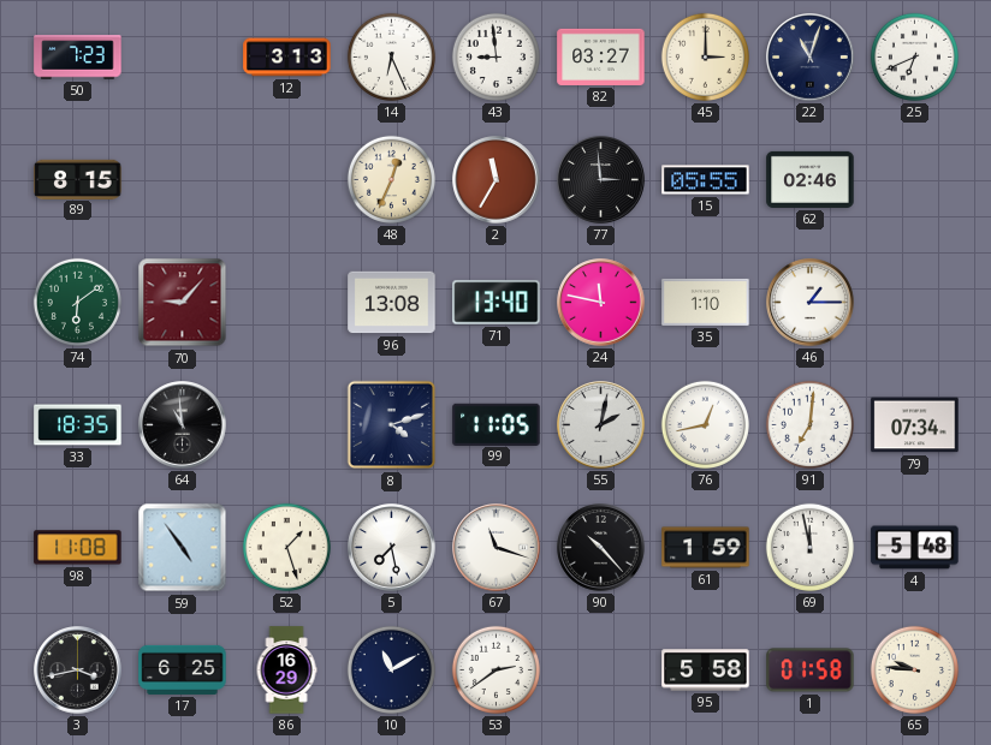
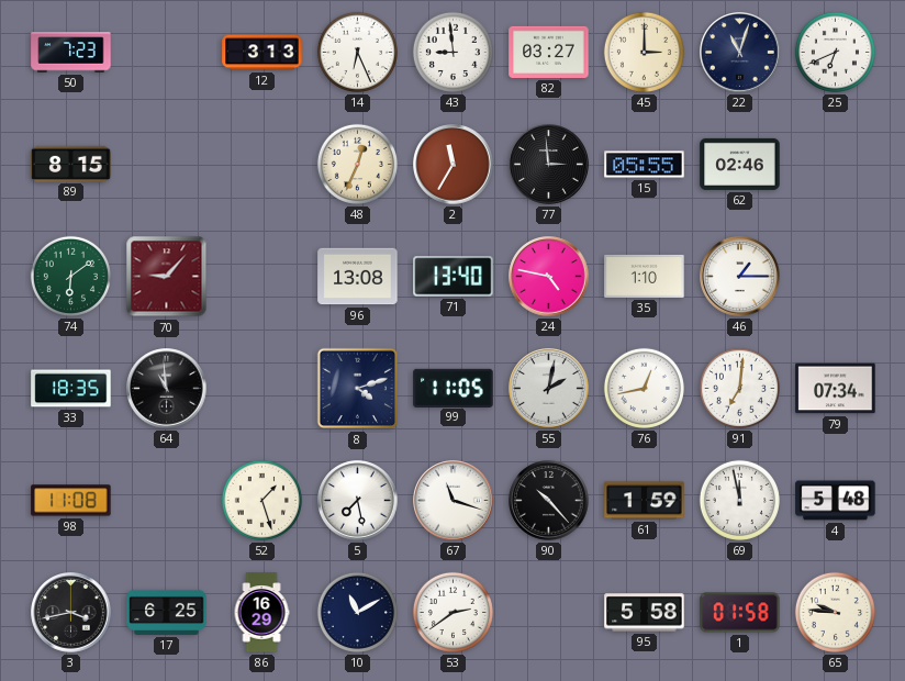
24: 11:47 -> 4:47 (549, 277)
59: 4:54 -> none (183, 548)
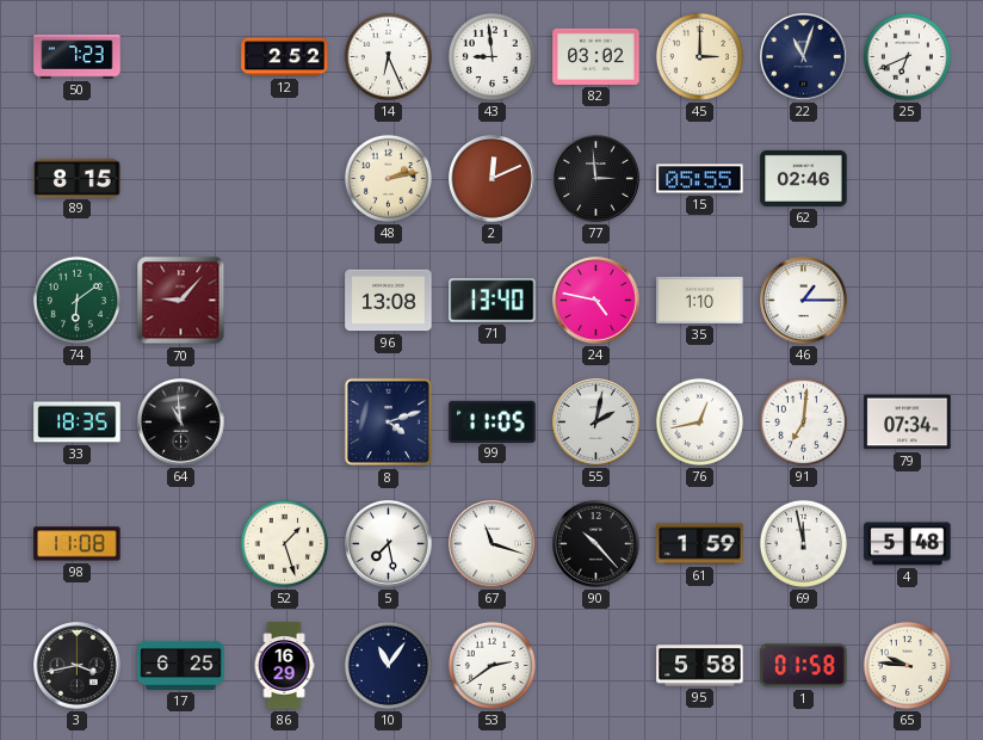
12: 3:13 -> 2:52 (285, 57)
82: 03:27 -> 03:02 (596, 56)
48: 12:34 -> 2:13 (388, 178)
2: 11:35 -> 12:11 (493, 179)
10: 11:10 -> 11:06 (388, 665)
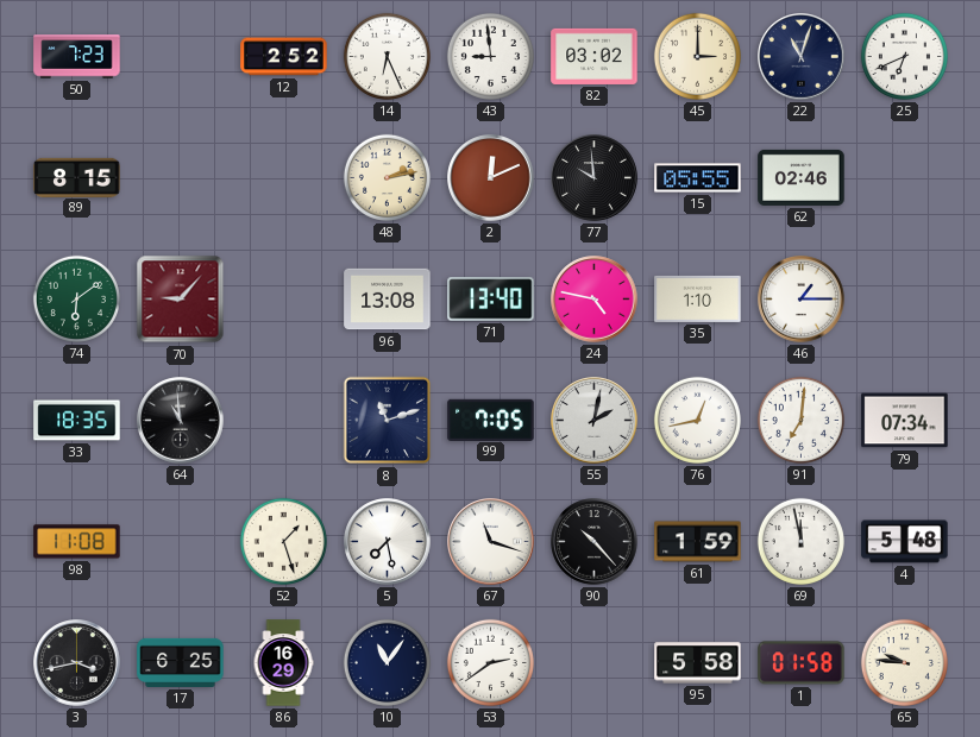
77: 2:59 -> 9:59 (595, 178)
8: 4:12 -> 11:12 (388, 421)
99: 11:05 -> 7:05 (491, 420)
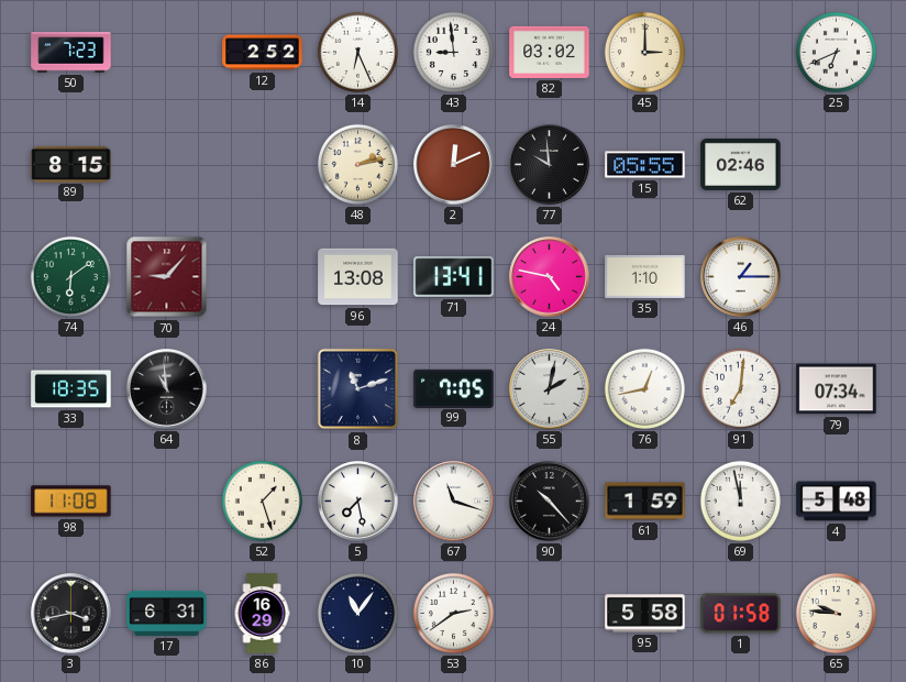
22: 11:03 -> none (802, 57)
71: 13:40 -> 13:41 (454, 277)
17: 6:25 -> 6:31 (167, 613)
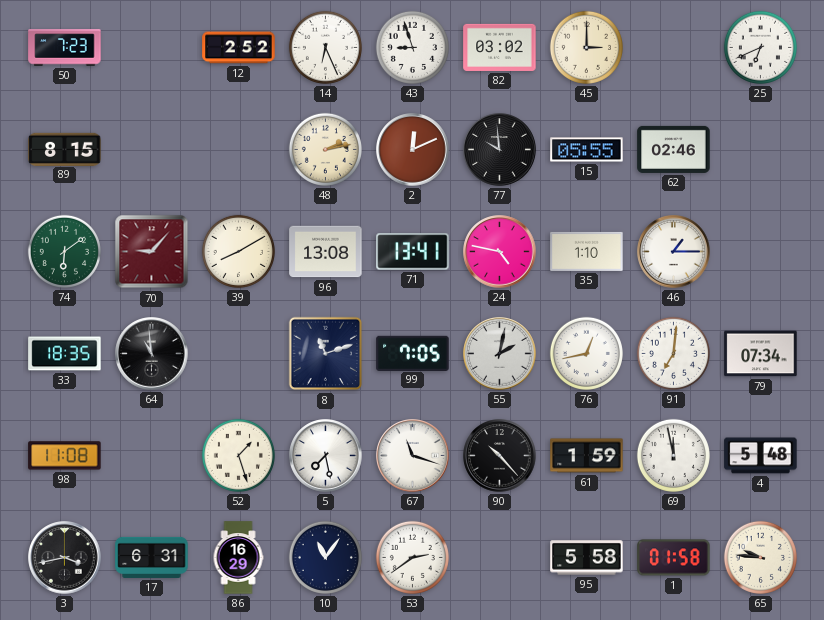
43: 8:59 -> 8:57 (412, 47)
39: none -> 8:10 (238, 251)
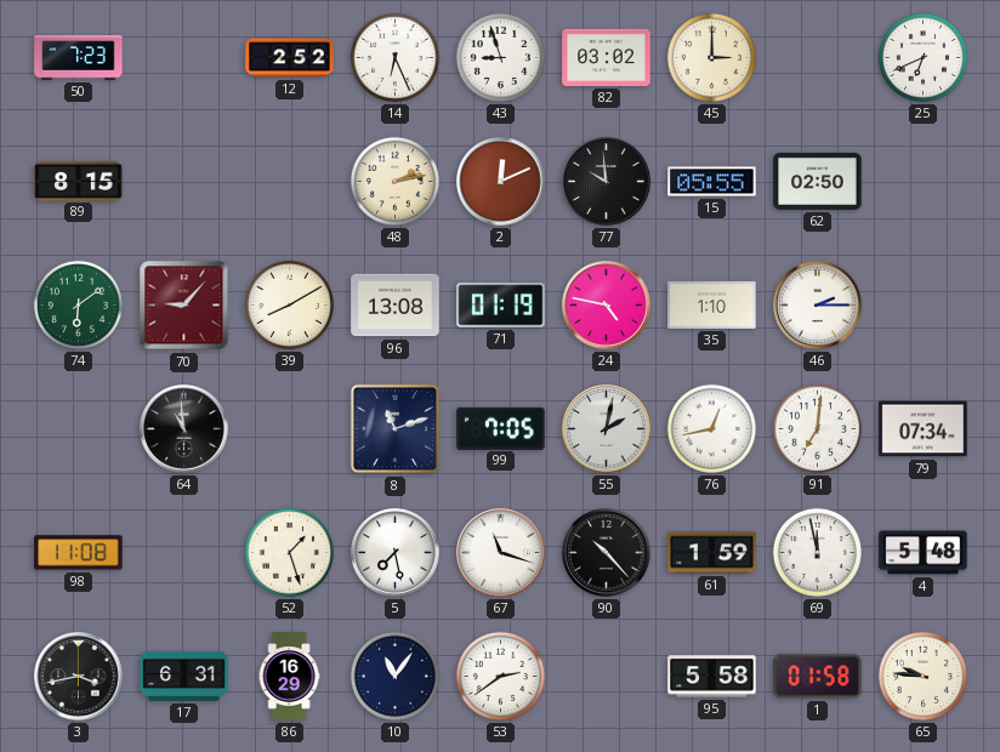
62: 02:46 -> 02:50 (818, 181)
71: 13:41 -> 01:19 (501, 306)
46: 1:15 -> 2:15 (818, 306)
33: 18:35 -> none (65, 354)
